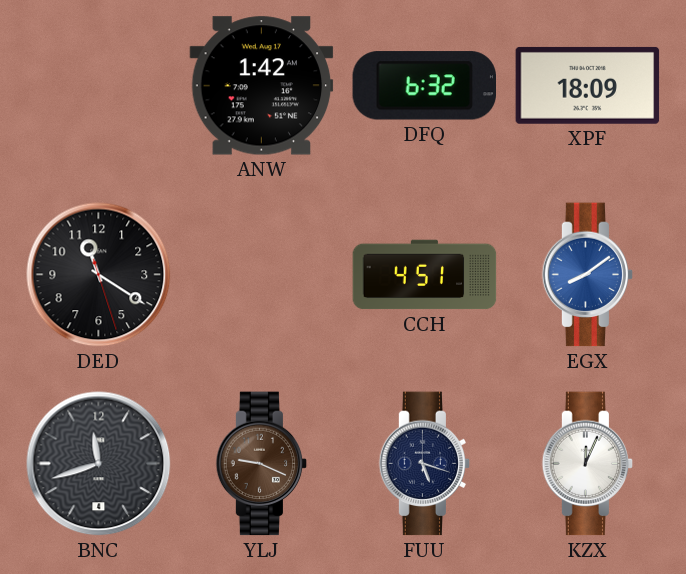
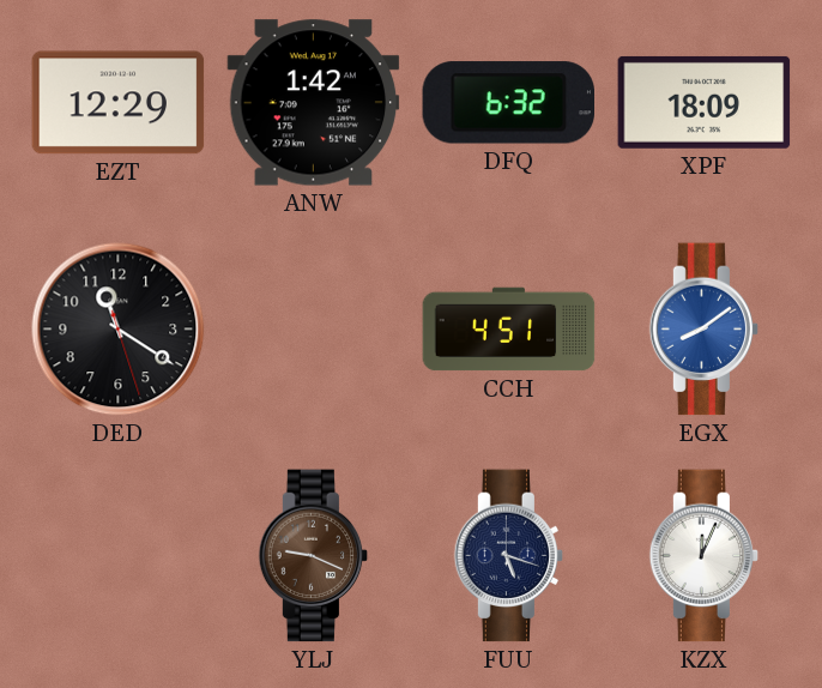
EZT: none -> 12:29 (119, 103)
BNC: 11:42 -> none (99, 464)
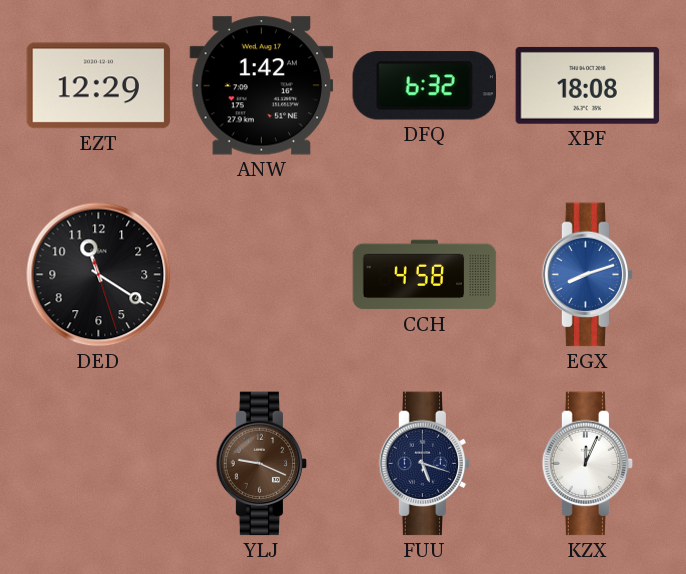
XPF: 18:09 -> 18:08 (588, 85)
CCH: 4:51 -> 4:58 (425, 275)
EGX: 8:09 -> 8:12 (588, 275)
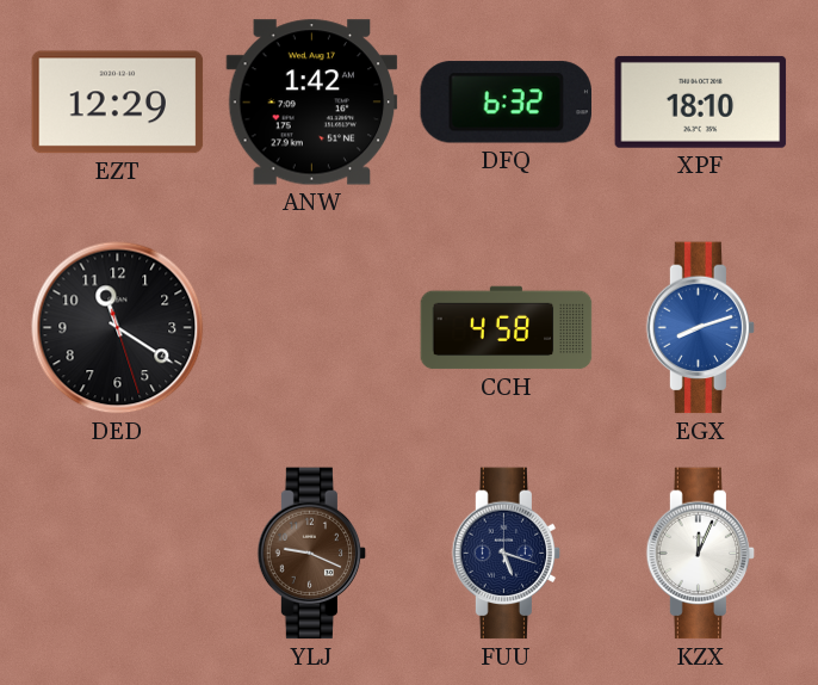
XPF: 18:08 -> 18:10 (701, 101)
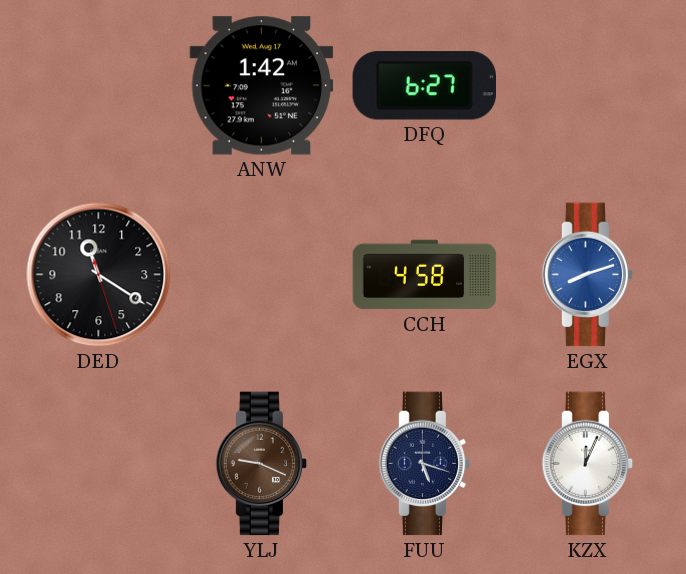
EZT: 12:29 -> none (118, 103)
DFQ: 6:32 -> 6:27 (424, 86)
XPF: 18:10 -> none (701, 101)
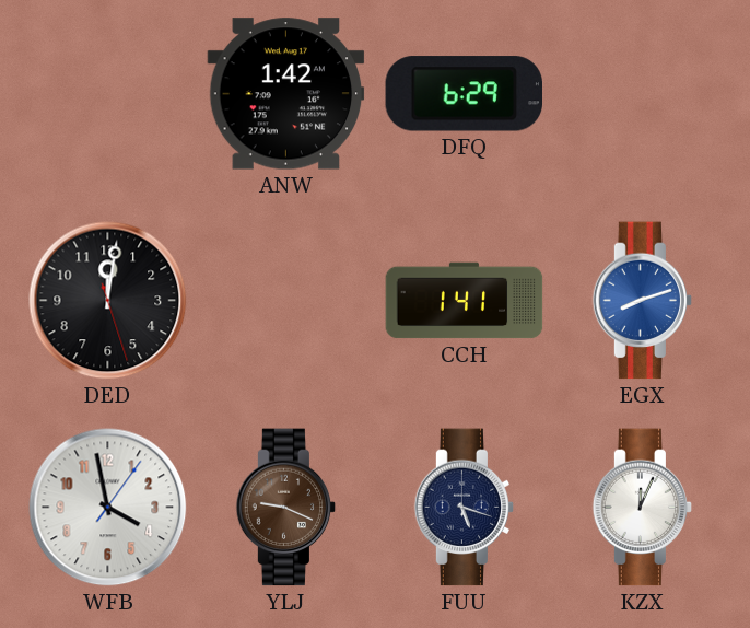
DFQ: 6:27 -> 6:29 (464, 94)
DED: 11:20 -> 12:01 (108, 301)
CCH: 4:58 -> 1:41 (465, 301)
WFB: none -> 3:58 (108, 508)
